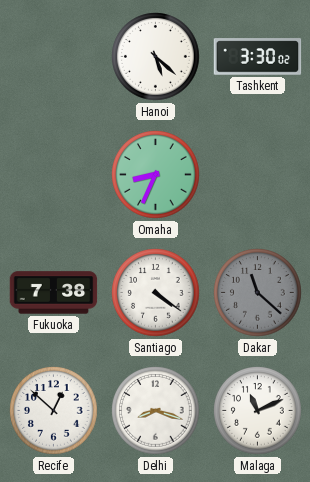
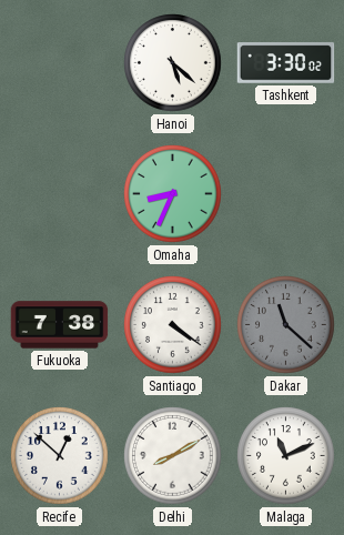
Delhi: 8:18 -> 8:10 (173, 456)
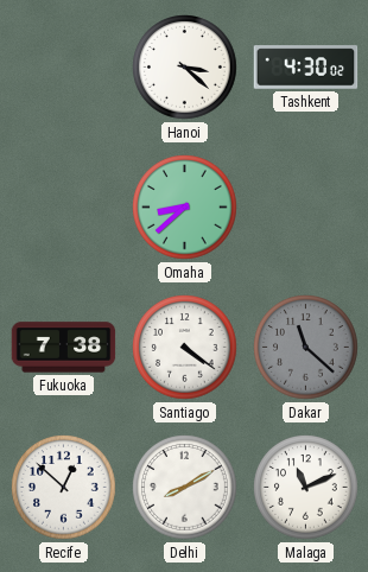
Hanoi: 5:22 -> 3:22 (185, 68)
Tashkent: 3:30 -> 4:30 (306, 68)
Omaha: 8:34 -> 8:38 (185, 208)
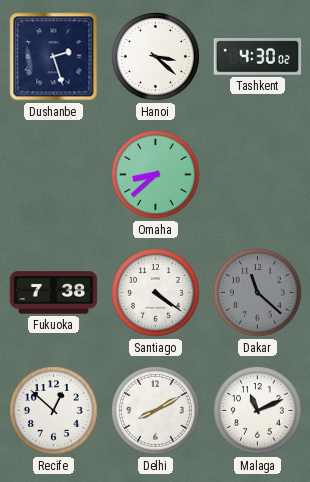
Dushanbe: none -> 2:27 (54, 57)
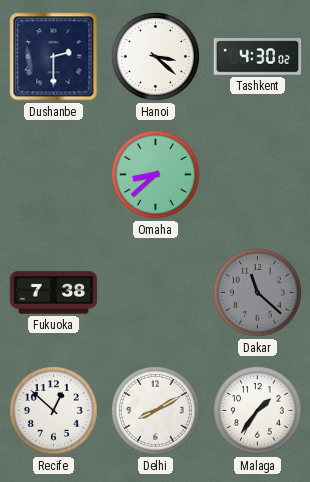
Dushanbe: 2:27 -> 2:30 (54, 57)
Santiago: 4:21 -> none (156, 293)
Malaga: 11:11 -> 1:36 (258, 411)
